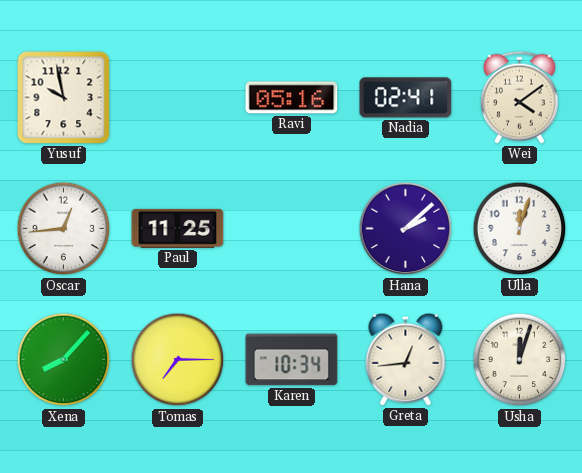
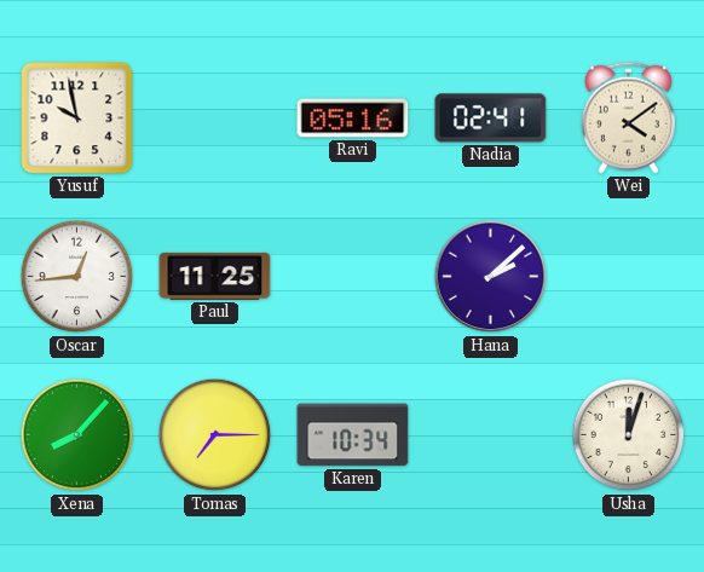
Ulla: 12:03 -> none (520, 229)
Greta: 12:44 -> none (406, 359)
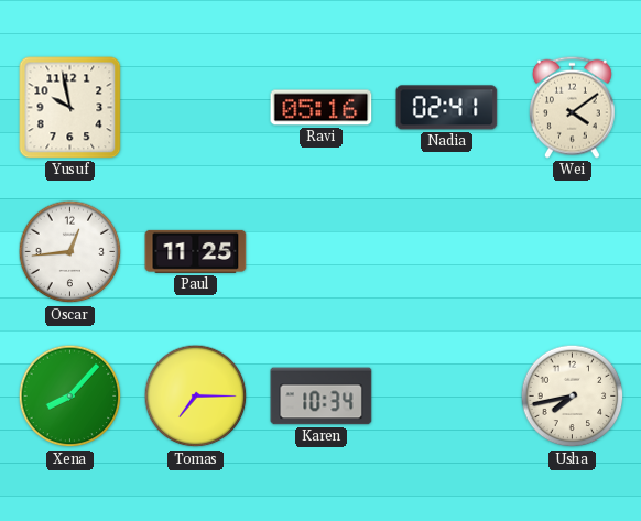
Hana: 2:08 -> none (491, 277)
Usha: 12:03 -> 7:43 (573, 397)
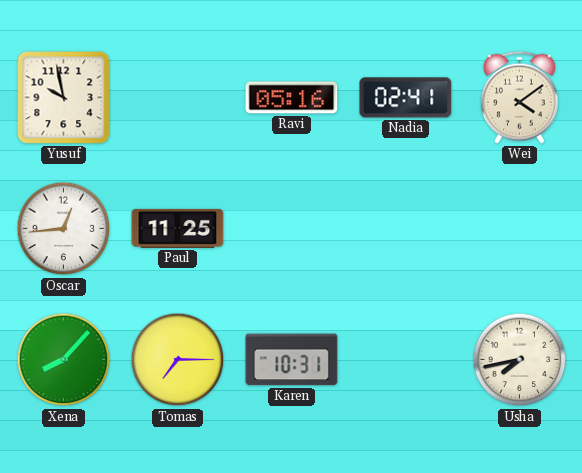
Karen: 10:34 -> 10:31 (292, 360)
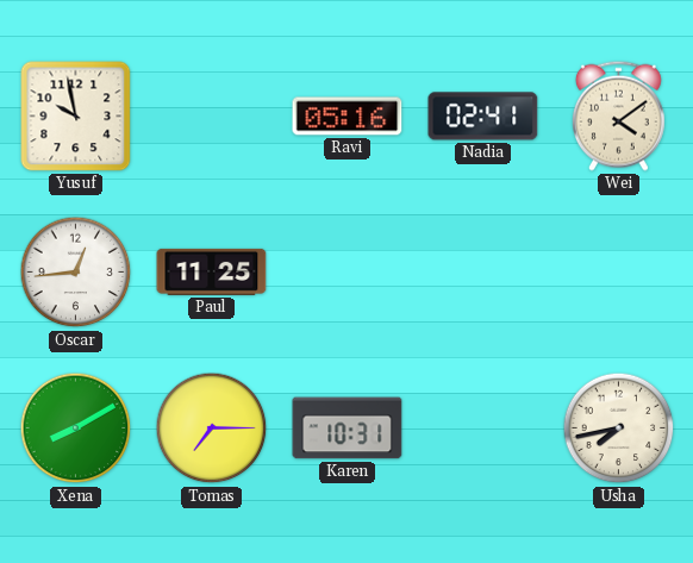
Xena: 8:07 -> 8:10 (76, 428)
